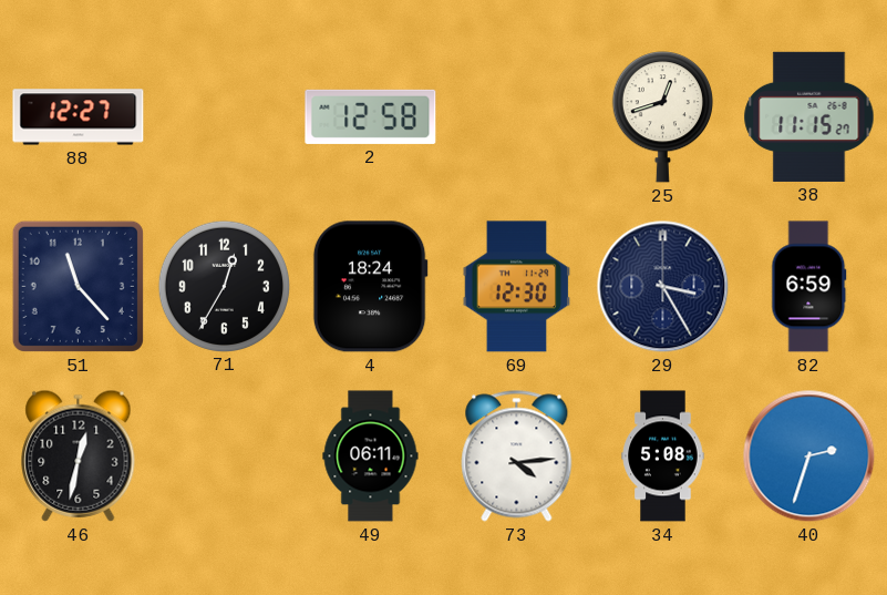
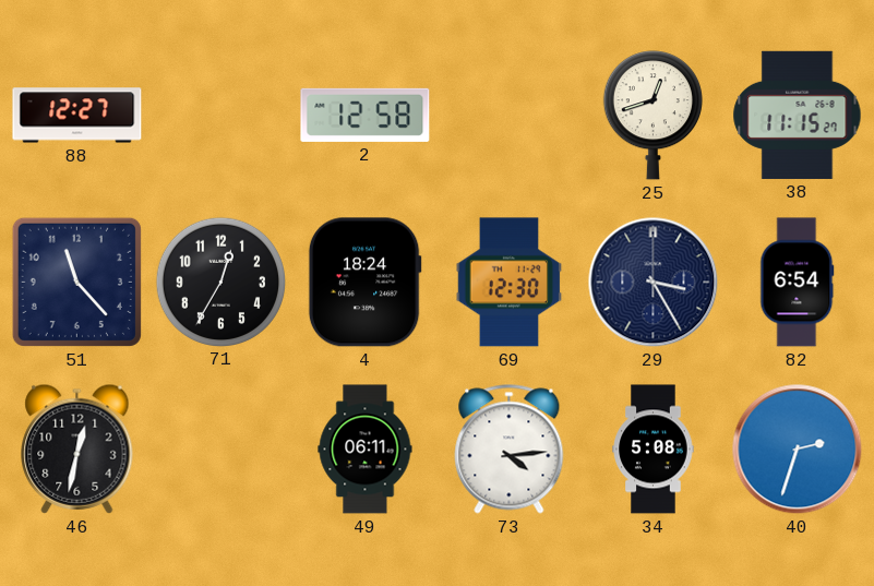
82: 6:59 -> 6:54 (798, 283)
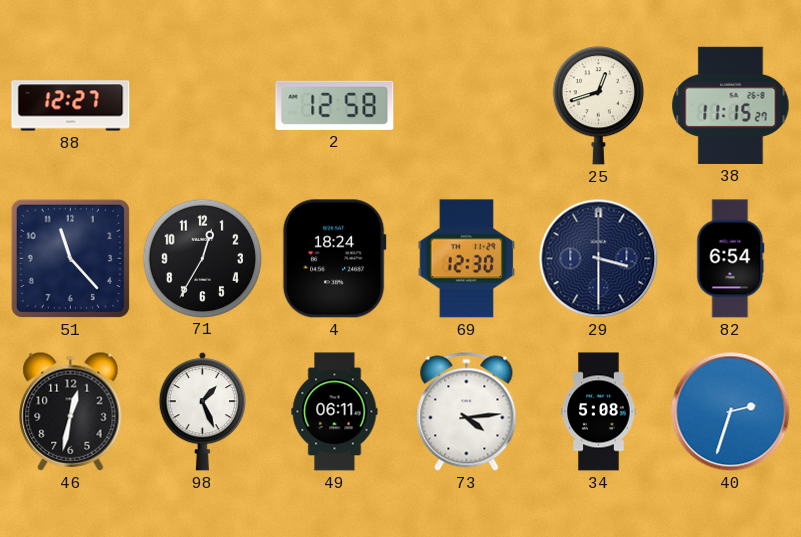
29: 3:25 -> 3:30 (599, 259)
98: none -> 1:26 (202, 412)
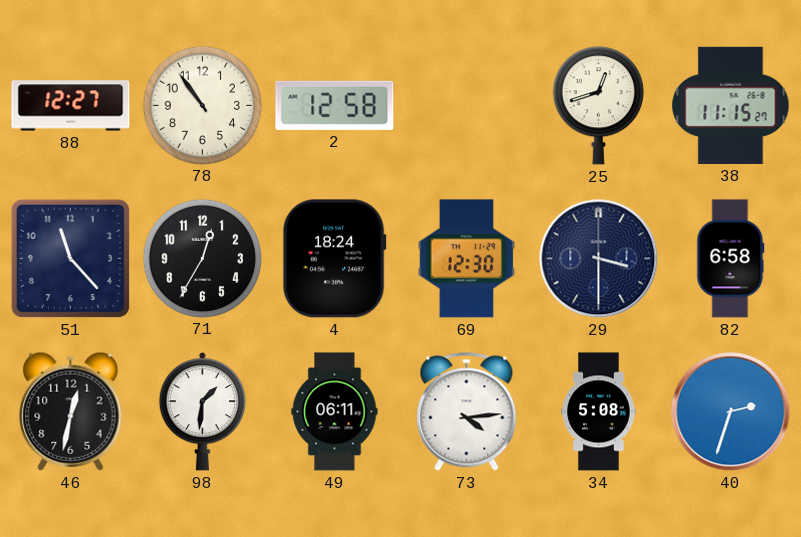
78: none -> 10:54 (202, 105)
82: 6:54 -> 6:58 (731, 259)
98: 1:26 -> 1:31 (202, 412)
